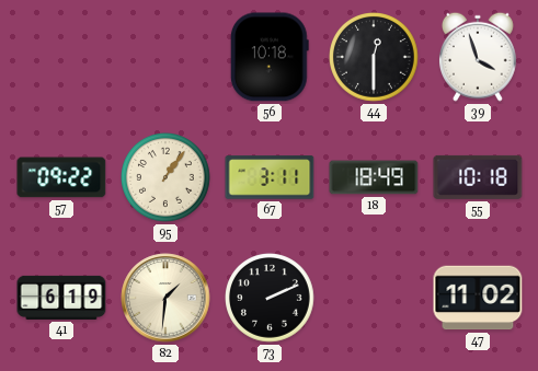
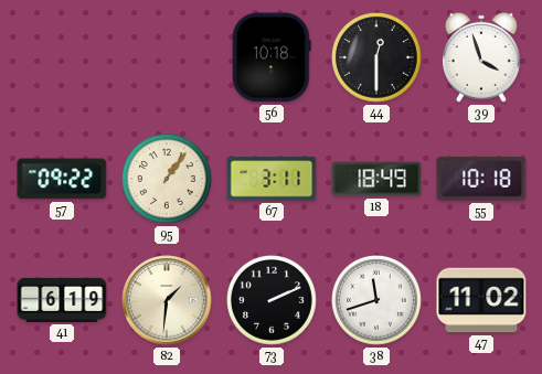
38: none -> 11:42 (378, 301)
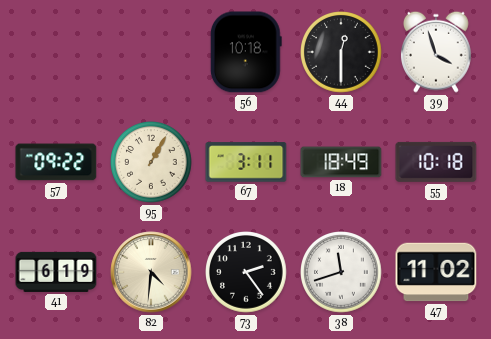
95: 1:06 -> 1:05 (152, 163)
82: 1:31 -> 4:31 (151, 272)
73: 2:11 -> 2:24 (247, 273)
